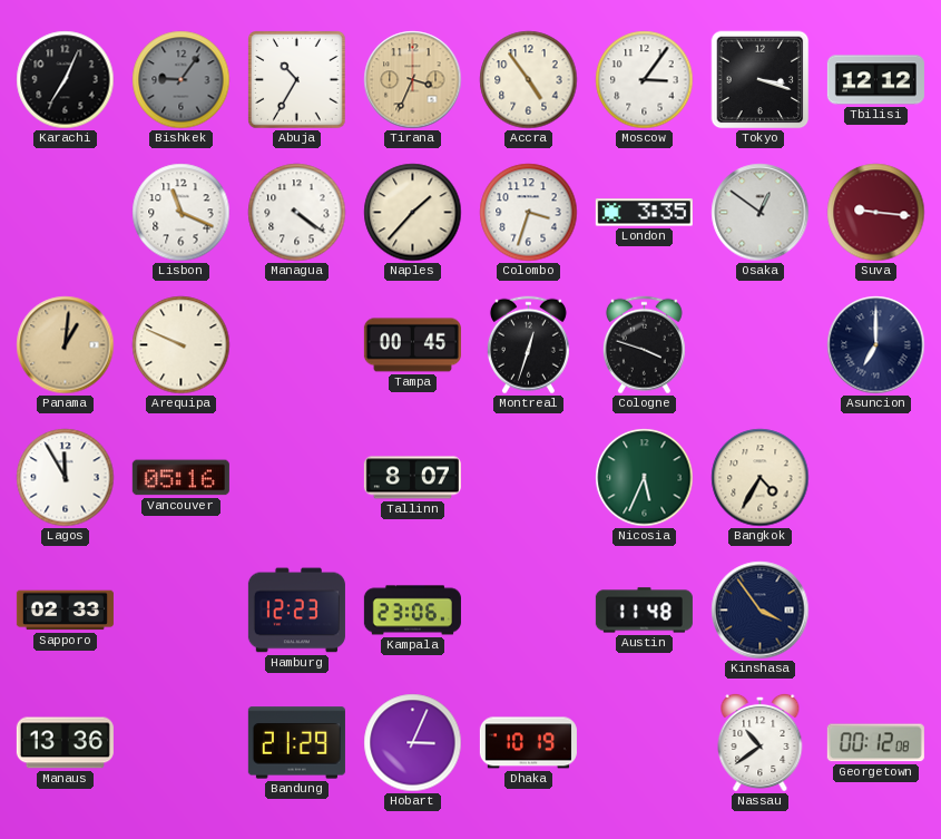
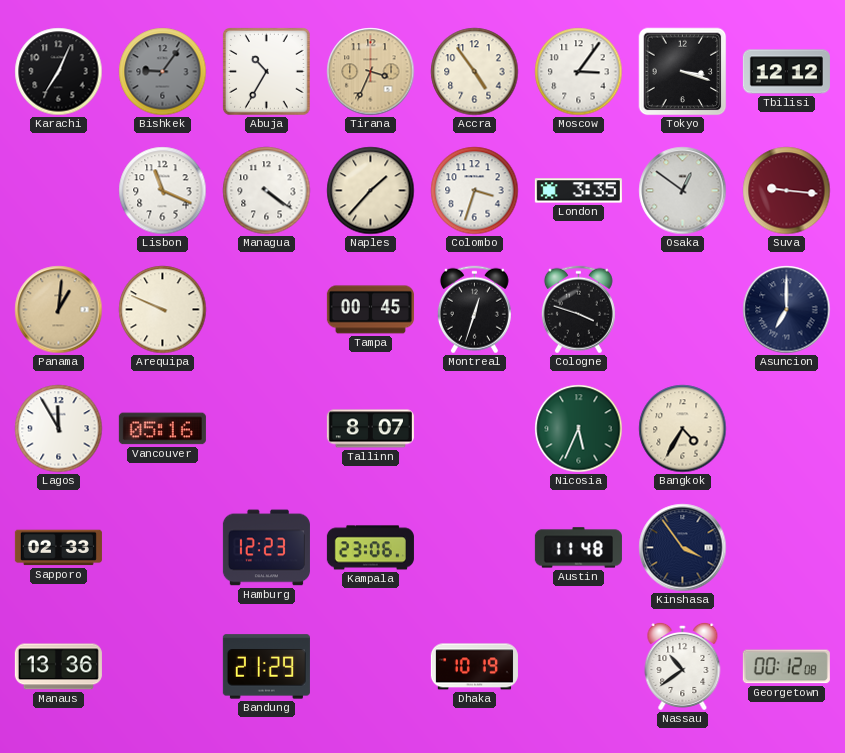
Hobart: 3:04 -> none (413, 743)
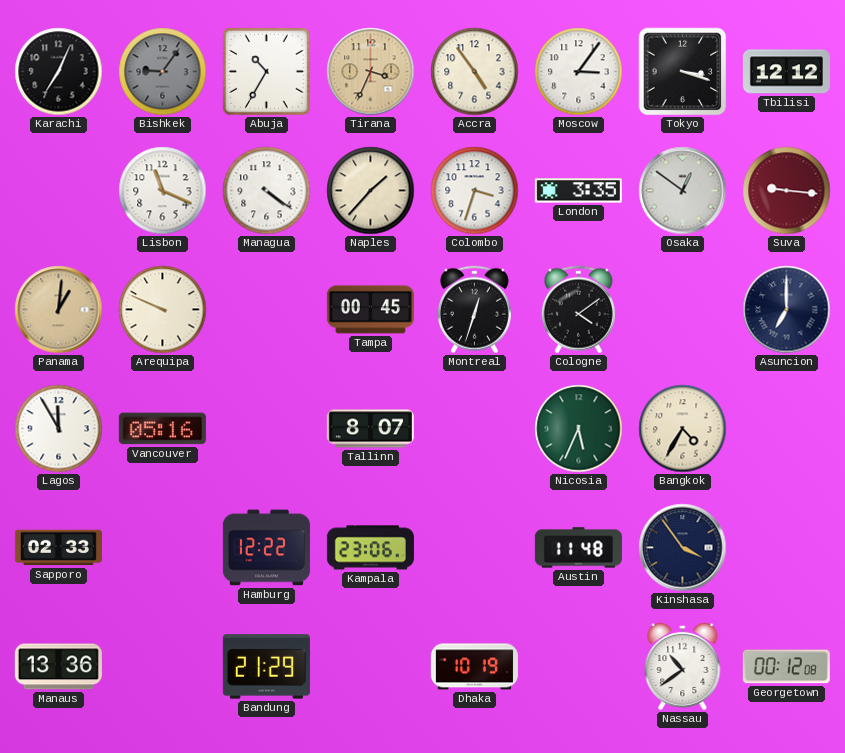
Cologne: 3:48 -> 4:09 (578, 310)
Hamburg: 12:23 -> 12:22 (266, 548)
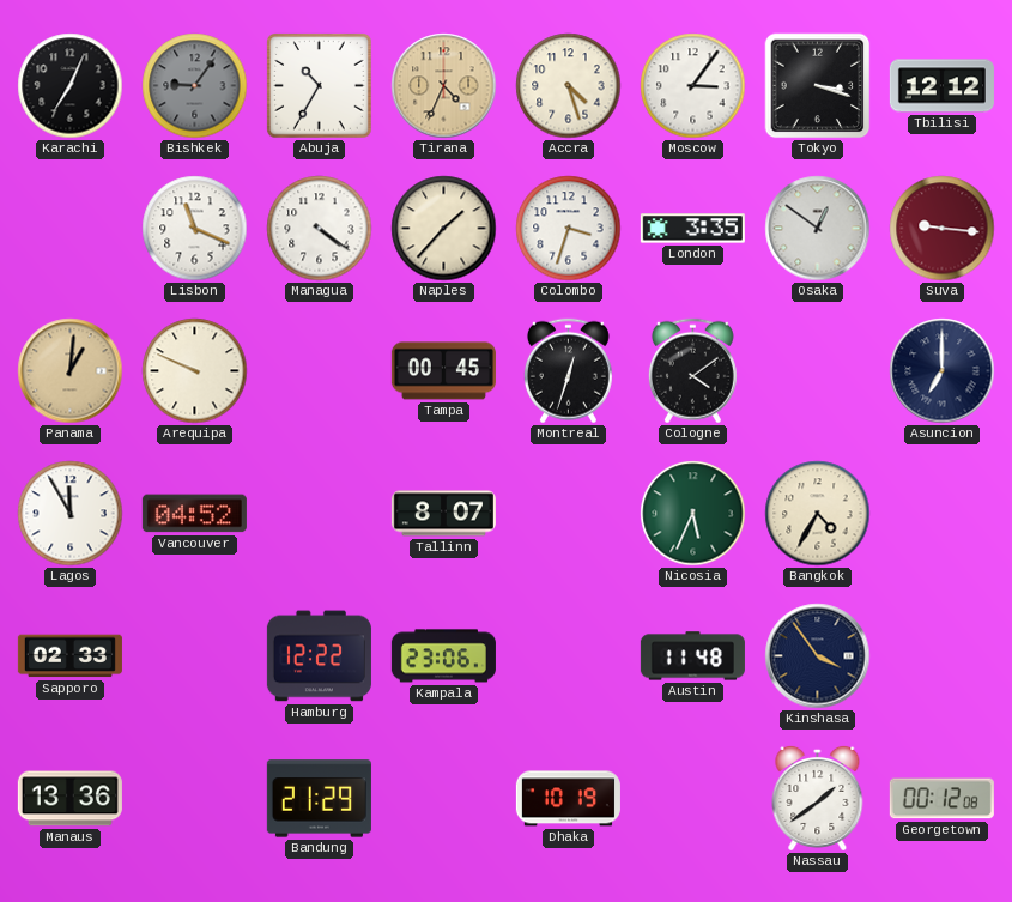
Tirana: 3:34 -> 4:34 (444, 86)
Accra: 4:54 -> 4:27 (569, 86)
Vancouver: 05:16 -> 04:52 (194, 514)
Nassau: 10:39 -> 1:39 (818, 798)
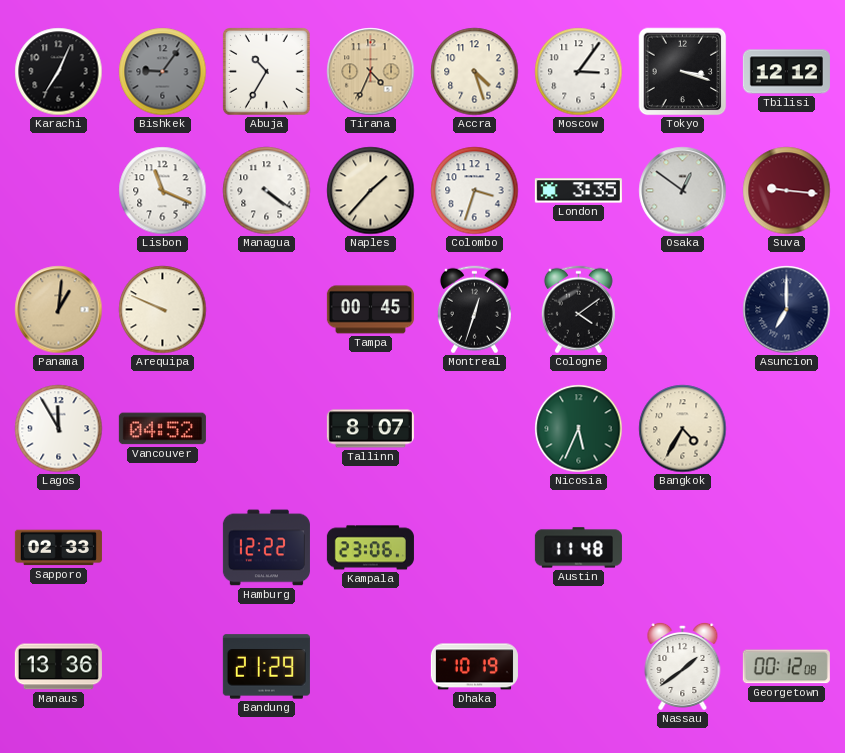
Kinshasa: 3:54 -> none (818, 656)
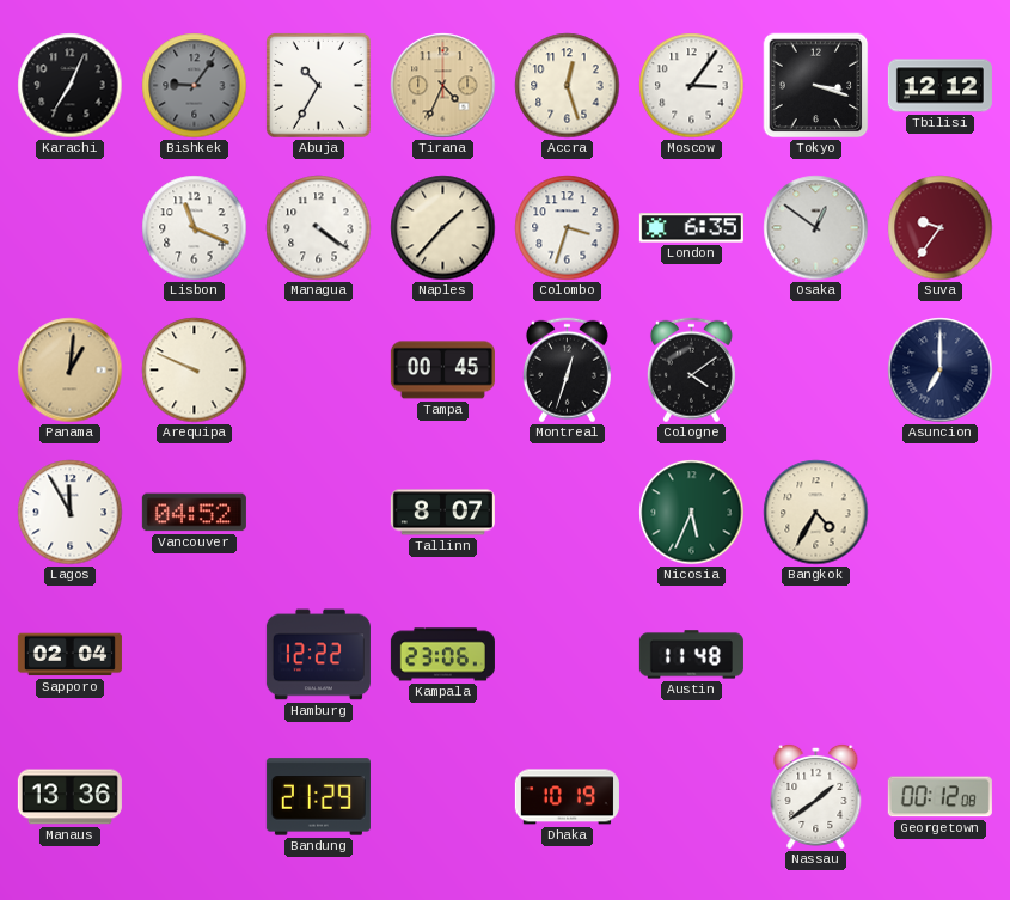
Accra: 4:27 -> 12:27 (568, 86)
London: 3:35 -> 6:35 (691, 228)
Suva: 9:16 -> 9:36 (941, 228)
Sapporo: 02:33 -> 02:04 (69, 655)
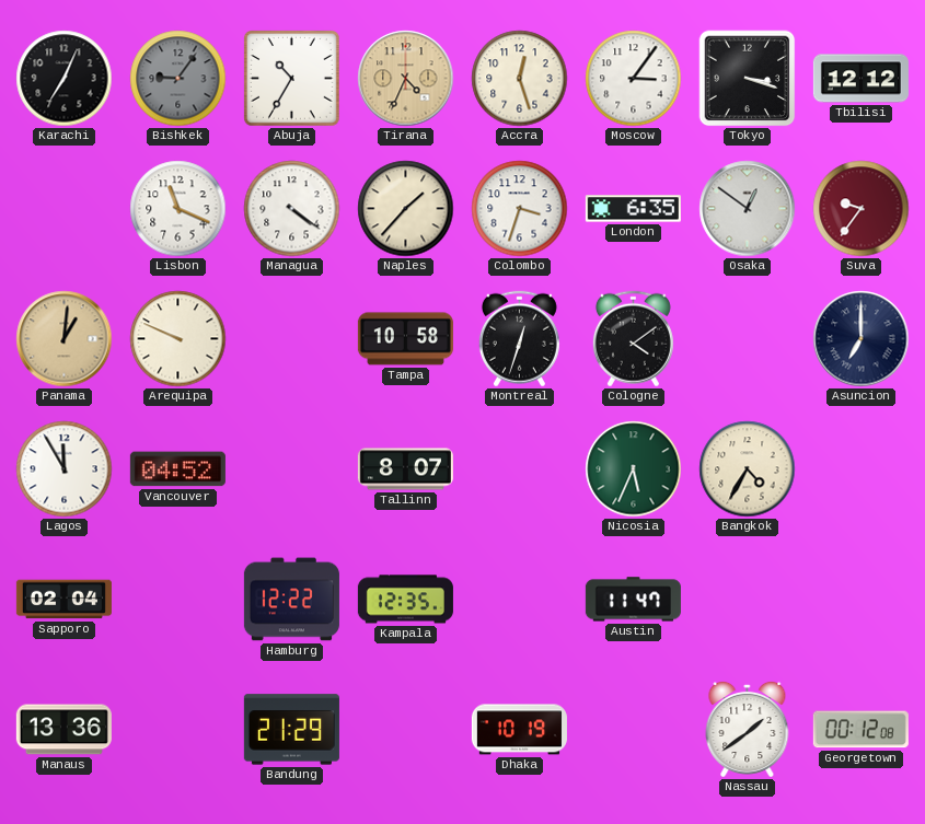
Tampa: 00:45 -> 10:58 (405, 339)
Kampala: 23:06 -> 12:35 (405, 600)
Austin: 11:48 -> 11:47 (633, 600)
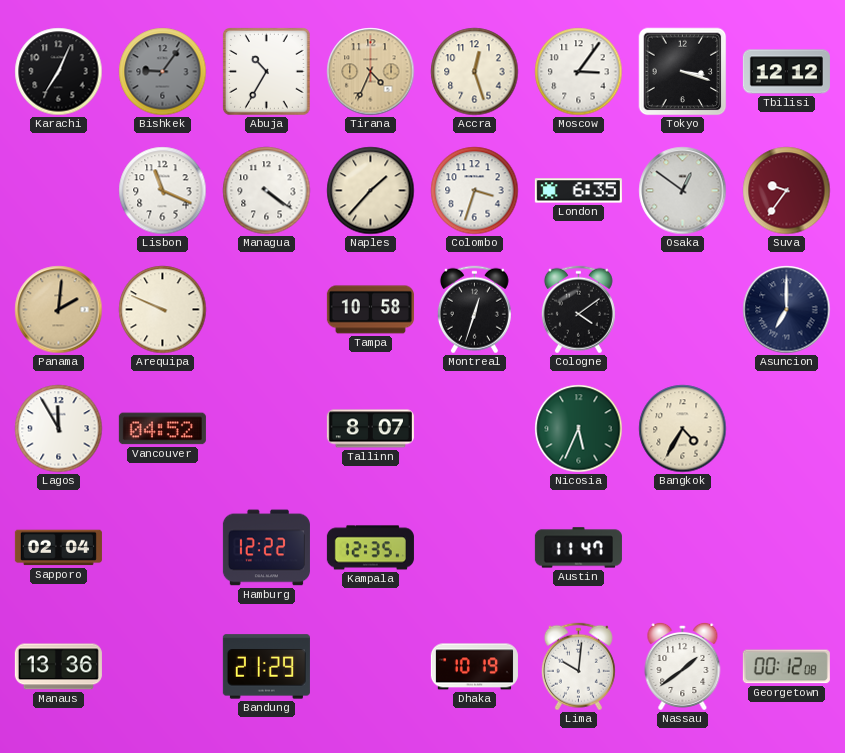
Panama: 1:01 -> 2:01 (59, 310)
Lima: none -> 10:01 (578, 667)
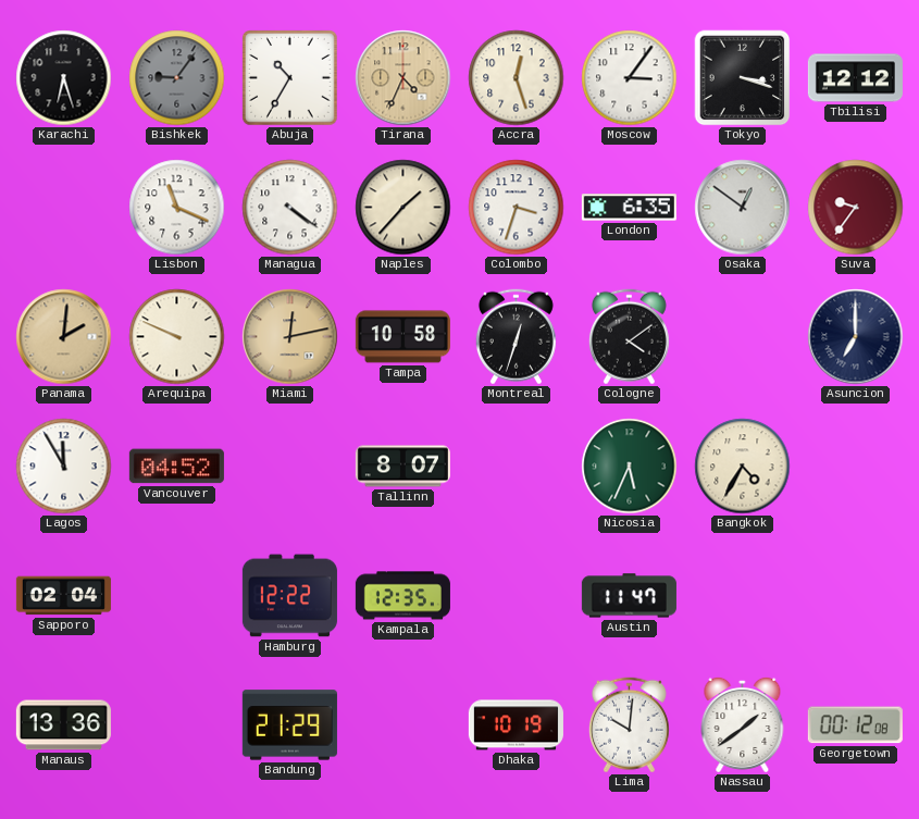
Karachi: 7:04 -> 6:27 (64, 78)
Miami: none -> 12:13 (290, 337)
